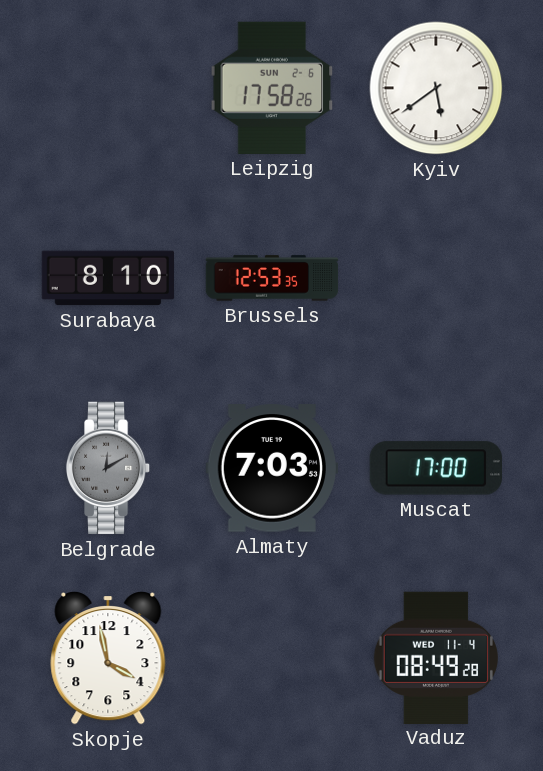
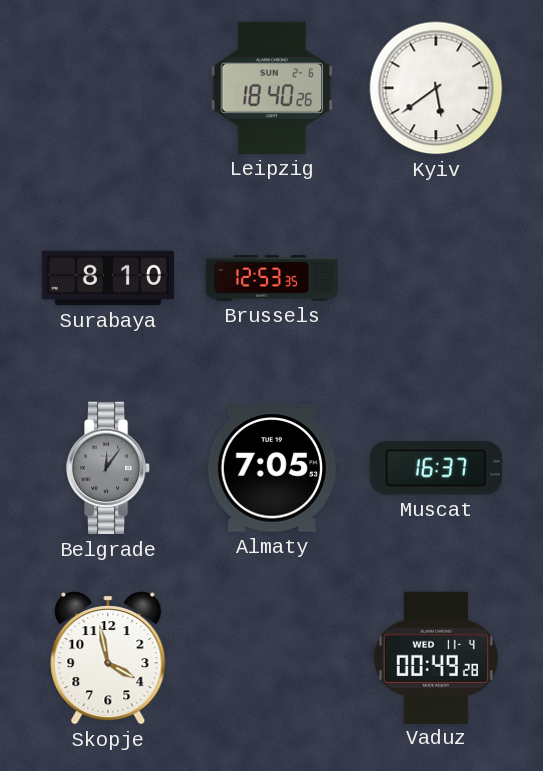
Leipzig: 17:58 -> 18:40 (272, 88)
Belgrade: 12:10 -> 12:06 (108, 468)
Almaty: 7:03 -> 7:05 (271, 468)
Muscat: 17:00 -> 16:37 (436, 468)
Vaduz: 08:49 -> 00:49 (436, 657)
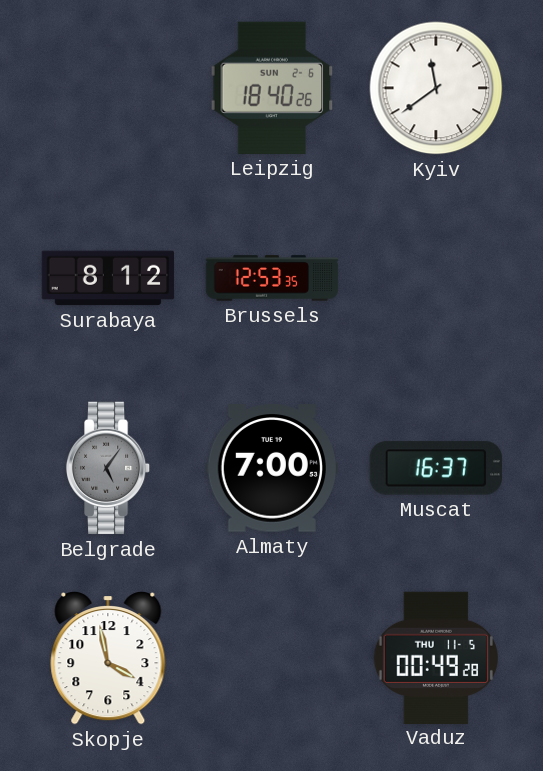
Kyiv: 5:39 -> 11:39 (436, 88)
Surabaya: 8:10 -> 8:12 (108, 278)
Belgrade: 12:06 -> 5:06 (108, 468)
Almaty: 7:05 -> 7:00 (271, 468)
Vaduz date: WED 11-4 -> THU 11-5 (436, 657)
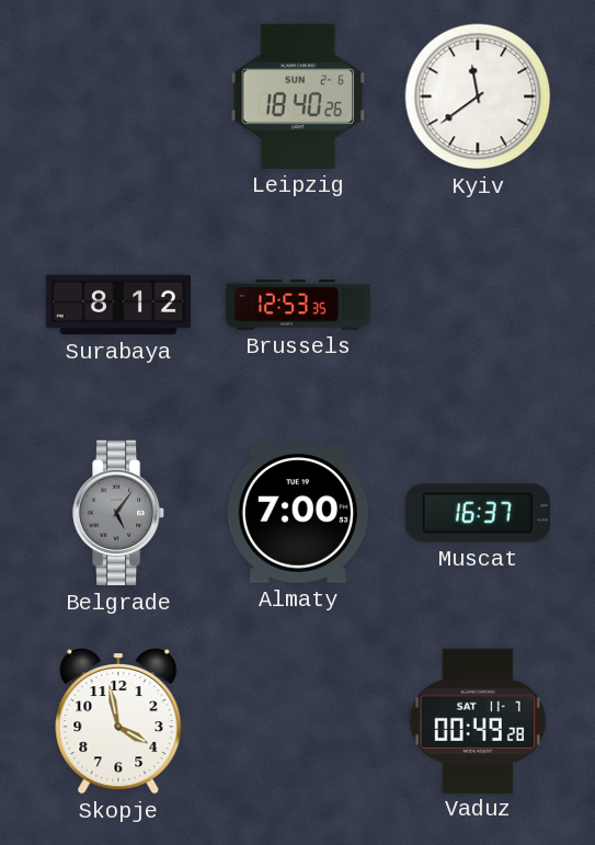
Vaduz date: THU 11-5 -> SAT 11-7 (478, 720)
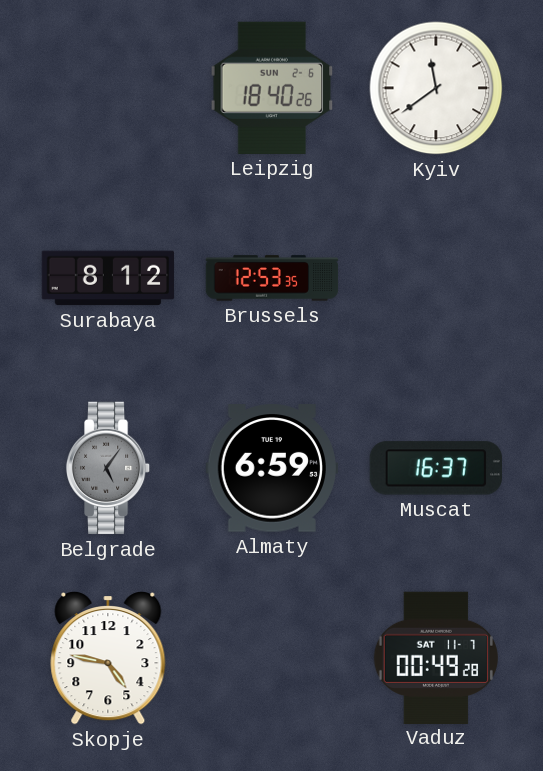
Almaty: 7:00 -> 6:59 (271, 468)
Skopje: 3:58 -> 4:47 (108, 659)
